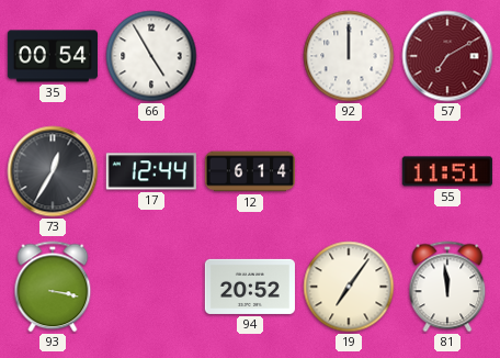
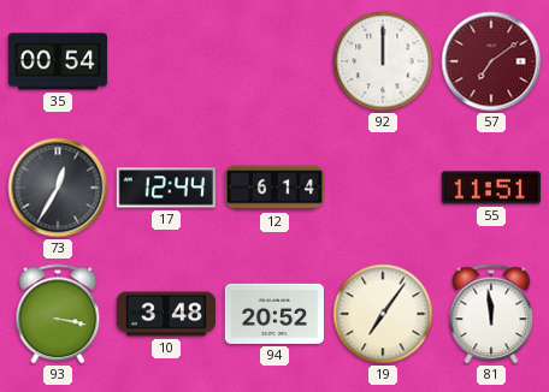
66: 4:55 -> none (151, 56)
57: 7:10 -> 7:09 (491, 61)
10: none -> 3:48 (166, 314)
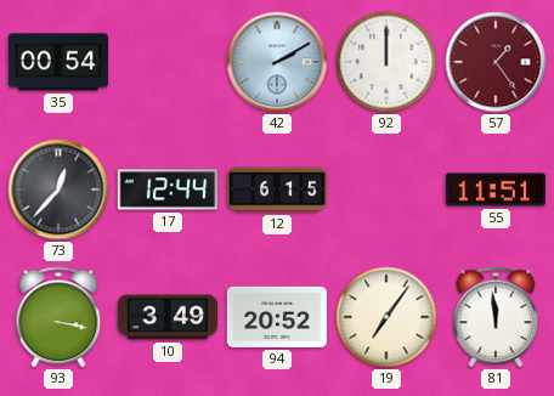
42: none -> 2:10 (277, 62)
57: 7:09 -> 1:24 (496, 62)
73: 12:35 -> 12:37 (58, 189)
12: 6:14 -> 6:15 (276, 189)
10: 3:48 -> 3:49 (168, 317)
